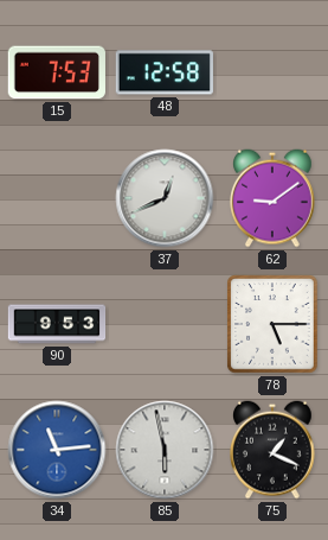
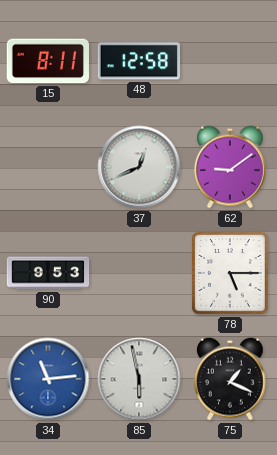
15: 7:53 -> 8:11 (48, 61)
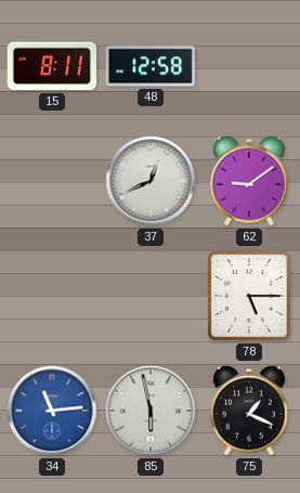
90: 9:53 -> none (48, 273)
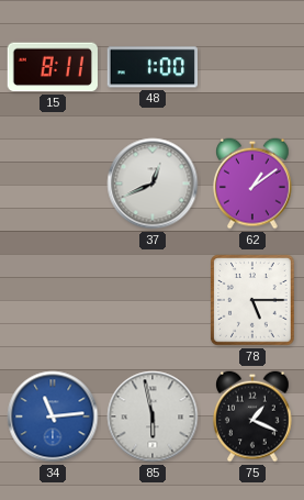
48: 12:58 -> 1:00 (151, 67)
62: 9:09 -> 1:09 (254, 184)
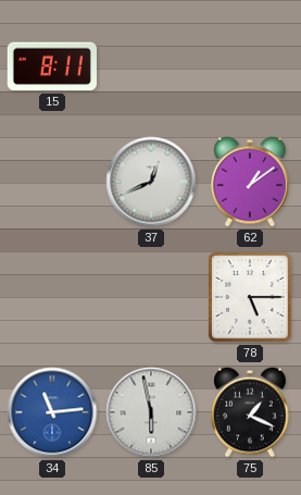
48: 1:00 -> none (151, 67)
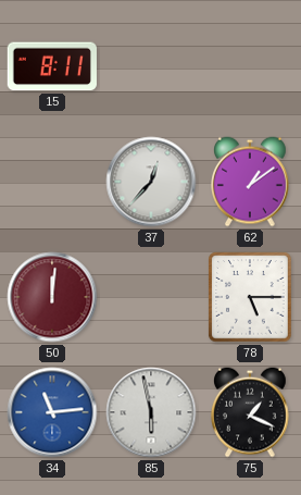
37: 12:41 -> 12:37 (151, 182)
50: none -> 12:01 (52, 297)
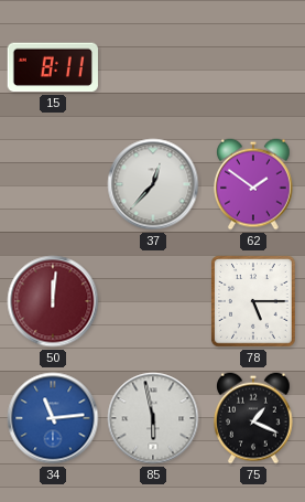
62: 1:09 -> 1:51 (254, 184)
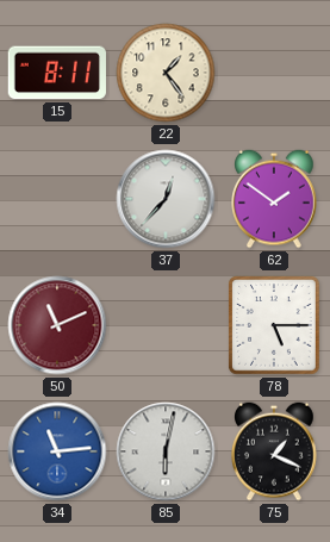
22: none -> 1:24 (166, 73)
50: 12:01 -> 11:11 (57, 325)
85: 5:58 -> 6:02 (166, 451)
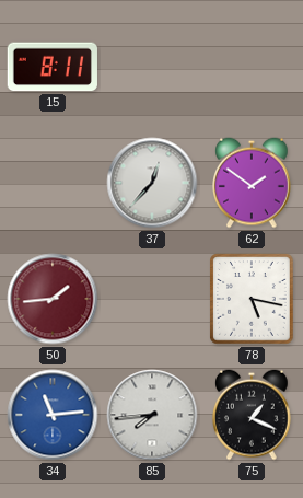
22: 1:24 -> none (166, 73)
50: 11:11 -> 1:44 (53, 299)
78: 5:15 -> 5:17 (252, 299)
85: 6:02 -> 7:44 (152, 415)
